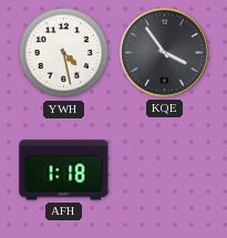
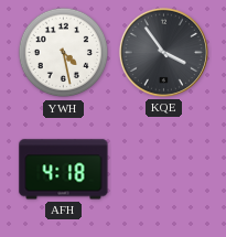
AFH: 1:18 -> 4:18 (64, 170)
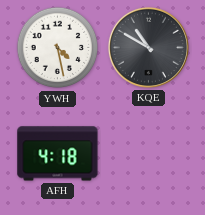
KQE: 3:54 -> 10:50 (148, 47)
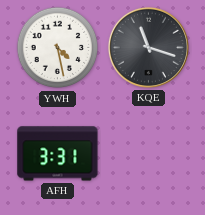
KQE: 10:50 -> 11:18 (148, 47)
AFH: 4:18 -> 3:31 (58, 154)
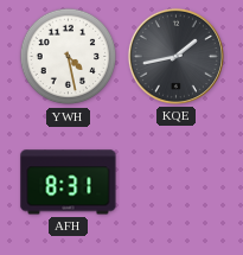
KQE: 11:18 -> 1:43 (175, 56)
AFH: 3:31 -> 8:31 (69, 183)
